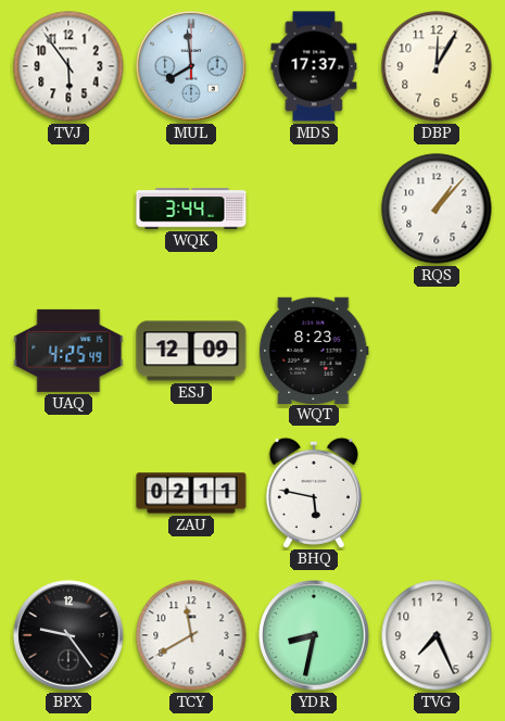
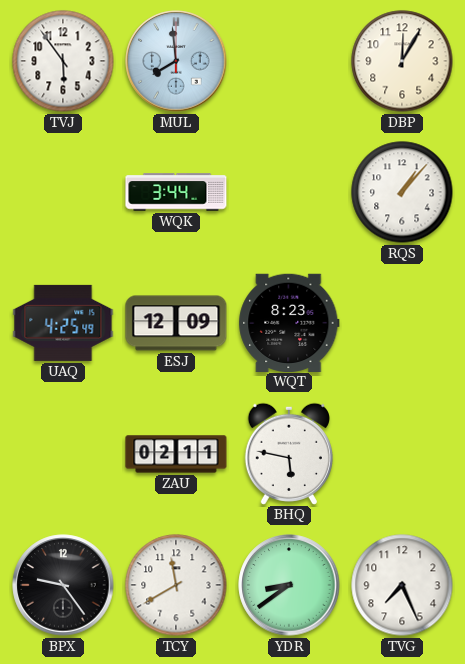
MDS: 17:37 -> none (314, 66)
YDR: 8:32 -> 8:39 (289, 585)
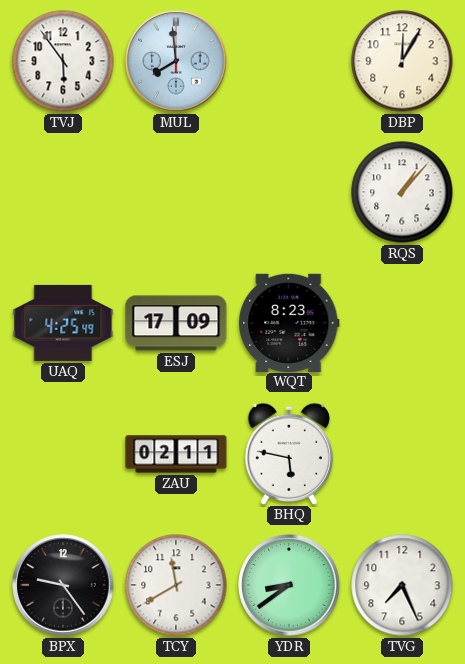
WQK: 3:44 -> none (176, 192)
ESJ: 12:09 -> 17:09 (176, 323)
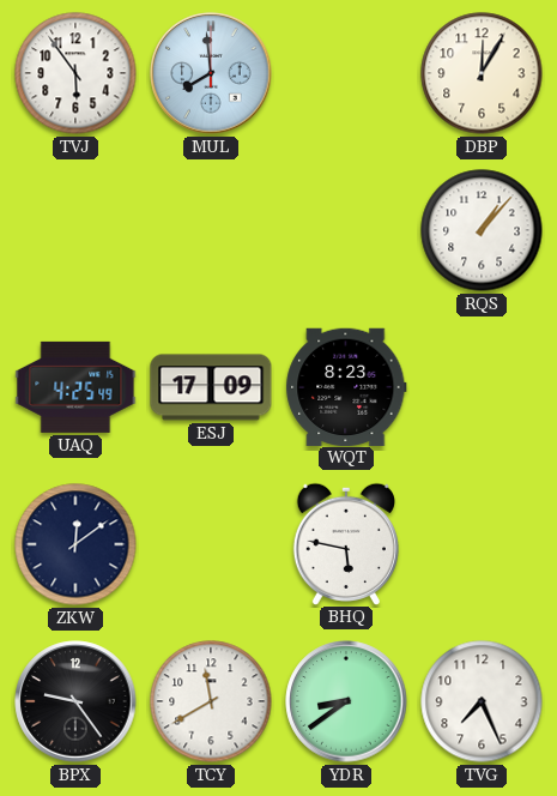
ZKW: none -> 12:09 (75, 544)
ZAU: 02:11 -> none (176, 454)
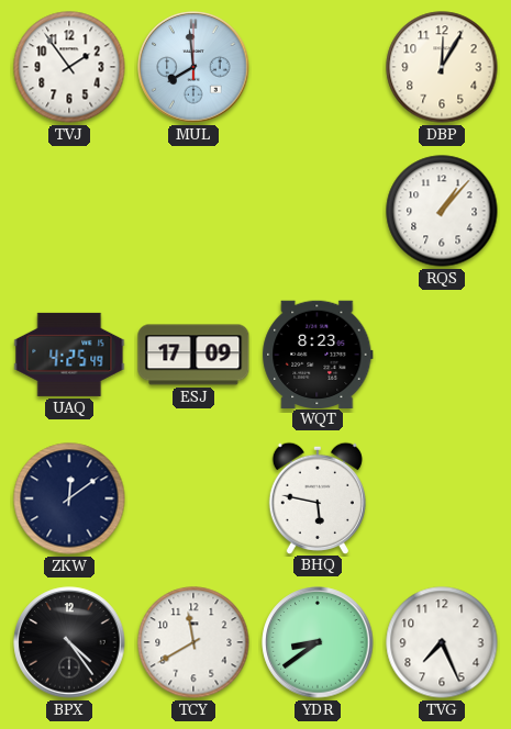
TVJ: 5:54 -> 1:54 (69, 67)
BPX: 9:24 -> 4:24 (69, 642)
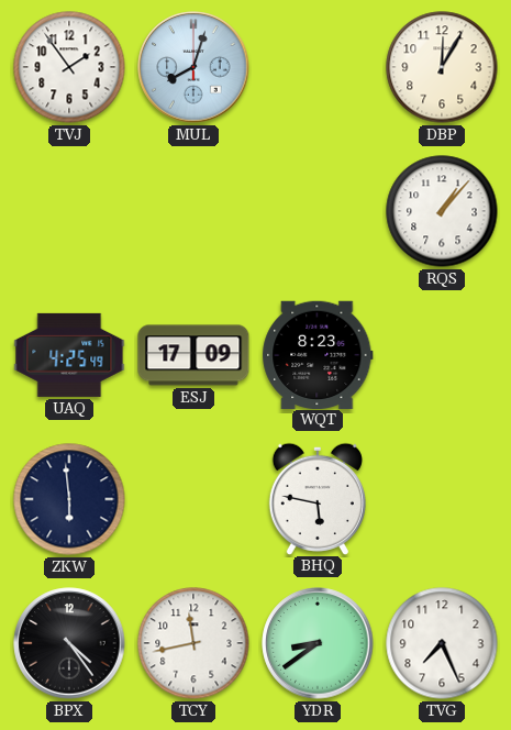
MUL: 7:59 -> 8:03 (193, 67)
ZKW: 12:09 -> 5:59 (69, 499)
TCY: 11:40 -> 11:43 (193, 643)
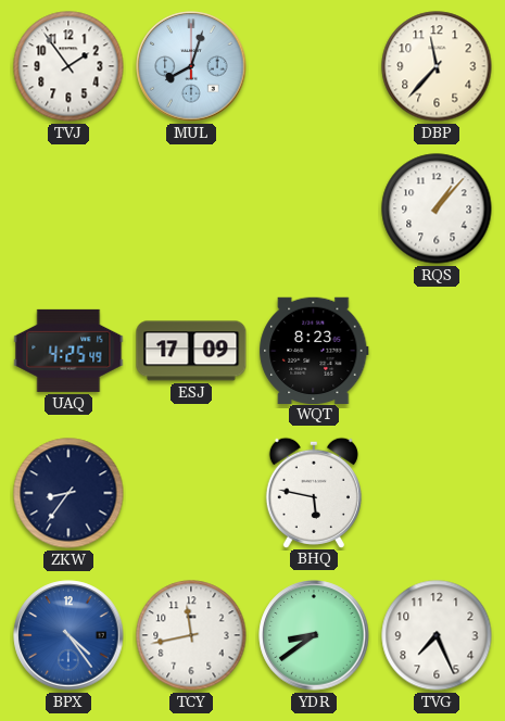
DBP: 12:05 -> 11:37 (437, 66)
ZKW: 5:59 -> 8:36 (68, 493)
BPX dial: black -> blue (68, 635)
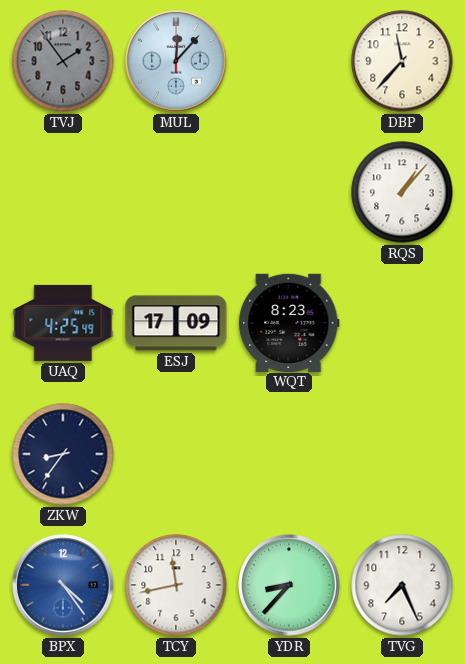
TVJ dial: white -> grey (63, 61)
MUL: 8:03 -> 12:07 (176, 61)
BHQ: 5:47 -> none (314, 492)
YDR: 8:39 -> 8:37 (289, 585)
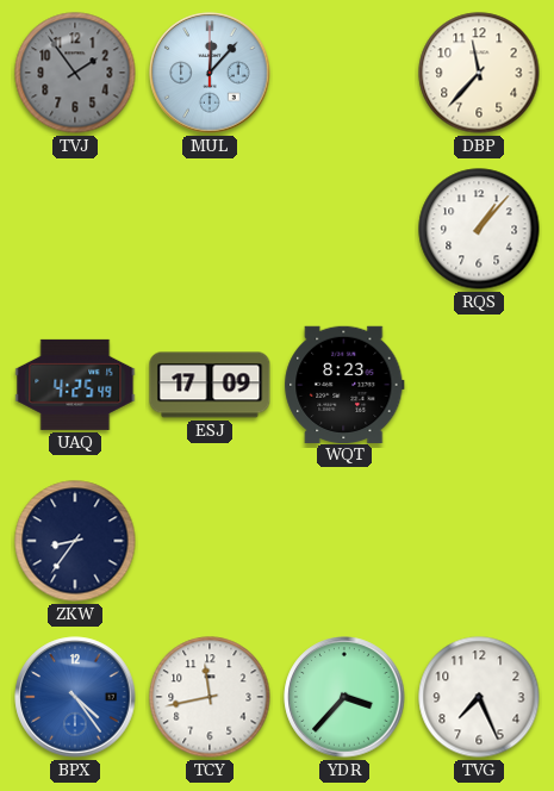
YDR: 8:37 -> 3:37 (344, 697)
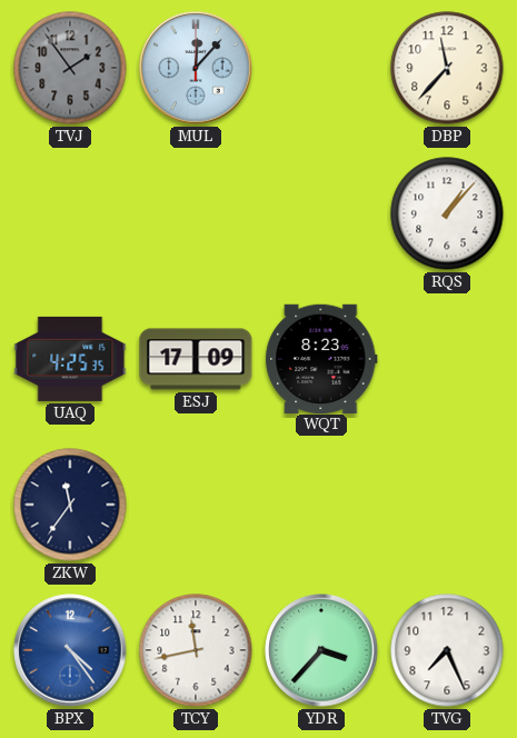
UAQ: 4:25:49 -> 4:25:35 (70, 359)
ZKW: 8:36 -> 11:36 (70, 505)
